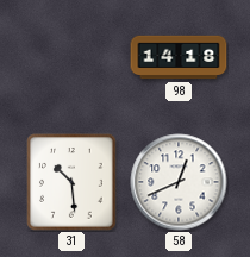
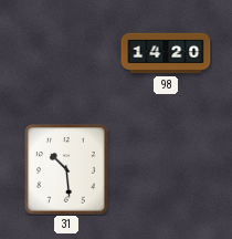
98: 14:18 -> 14:20 (166, 53)
58: 12:41 -> none (179, 182)
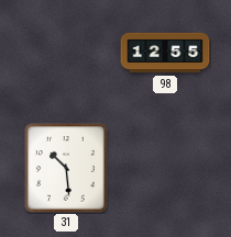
98: 14:20 -> 12:55 (165, 53)
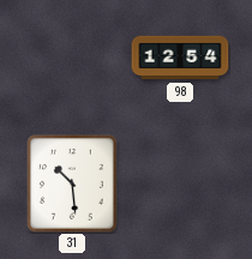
98: 12:55 -> 12:54 (180, 58)
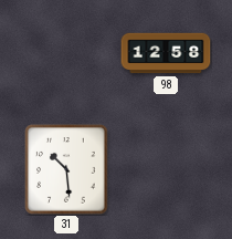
98: 12:54 -> 12:58 (166, 53)
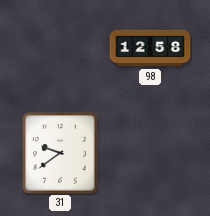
31: 10:29 -> 9:39 (60, 153)
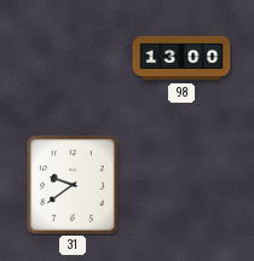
98: 12:58 -> 13:00 (181, 58)
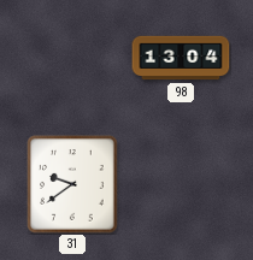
98: 13:00 -> 13:04 (181, 58)
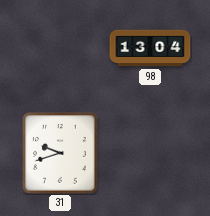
31: 9:39 -> 9:42 (60, 153)
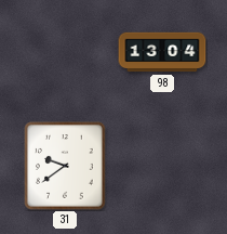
31: 9:42 -> 9:39 (65, 166)
